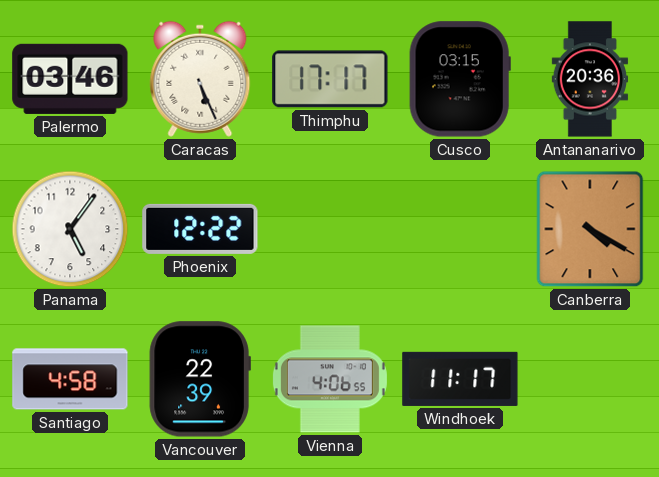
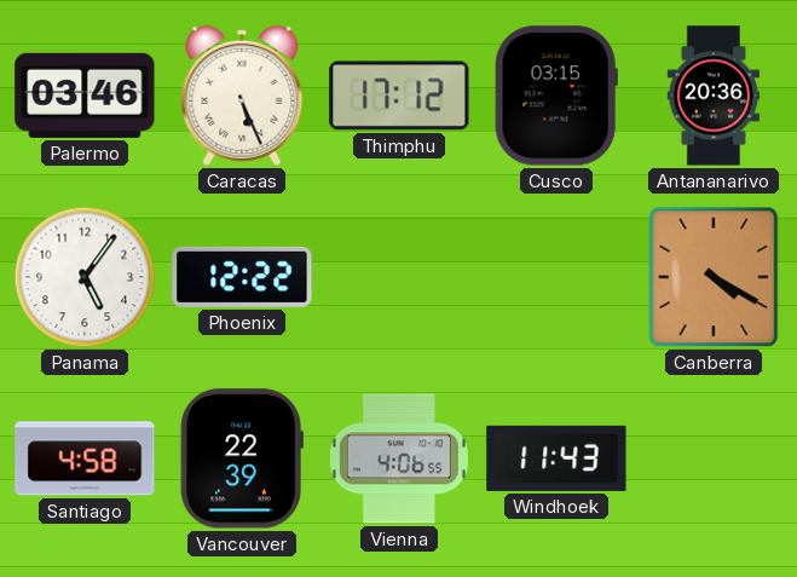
Thimphu: 17:17 -> 17:12 (399, 96)
Windhoek: 11:17 -> 11:43 (556, 458)
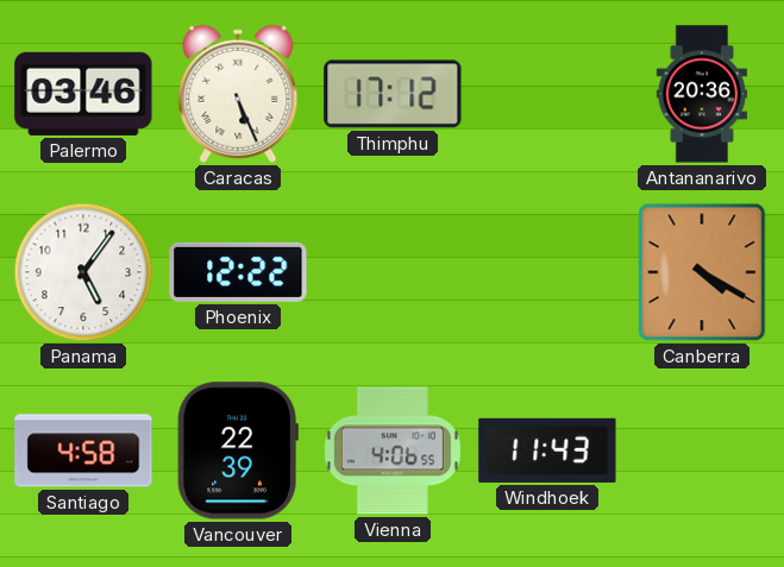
Cusco: 03:15 -> none (556, 96)
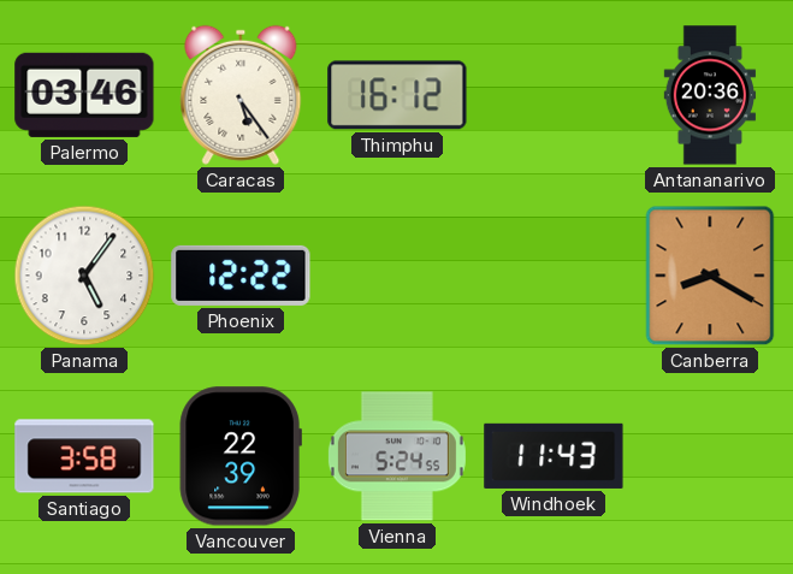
Caracas: 5:26 -> 5:24 (241, 95)
Thimphu: 17:12 -> 16:12 (397, 95)
Canberra: 4:20 -> 8:20 (710, 276)
Santiago: 4:58 -> 3:58 (84, 456)
Vienna: 4:06 -> 5:24 (397, 456)
